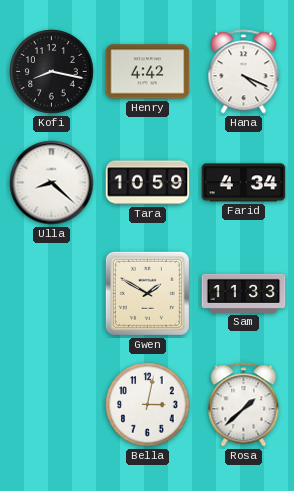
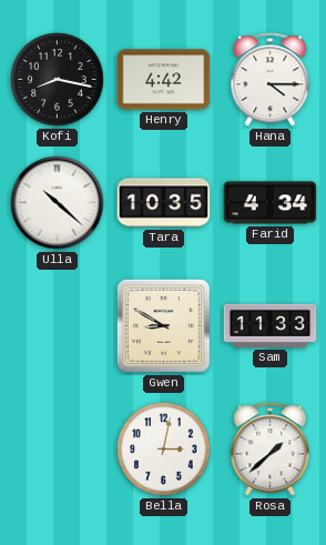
Hana: 4:19 -> 4:15 (271, 80)
Ulla: 8:22 -> 10:22 (58, 203)
Tara: 10:59 -> 10:35 (164, 203)
Gwen: 1:50 -> 8:50 (163, 325)
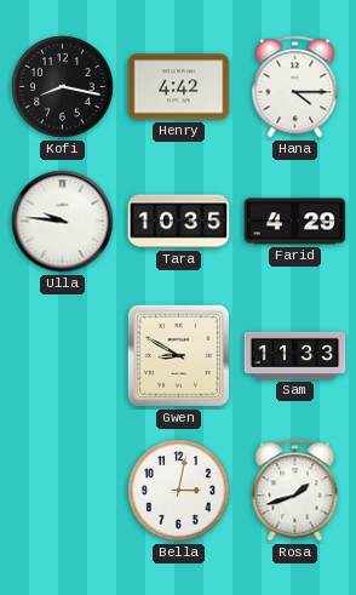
Ulla: 10:22 -> 9:46 (63, 222)
Farid: 4:34 -> 4:29 (295, 222)
Rosa: 1:38 -> 1:42 (295, 491)
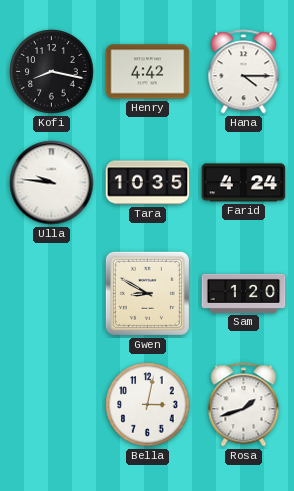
Farid: 4:29 -> 4:24 (244, 183)
Sam: 11:33 -> 1:20 (244, 293)
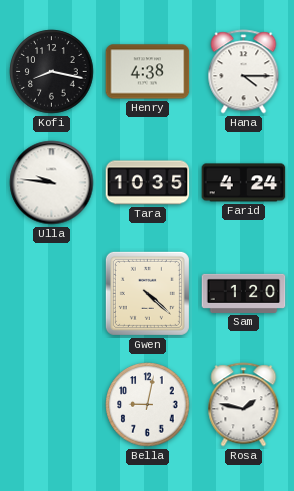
Henry: 4:42 -> 4:38 (148, 72)
Gwen: 8:50 -> 4:22 (147, 293)
Bella: 3:02 -> 9:02 (148, 405)
Rosa: 1:42 -> 1:47 (244, 405)
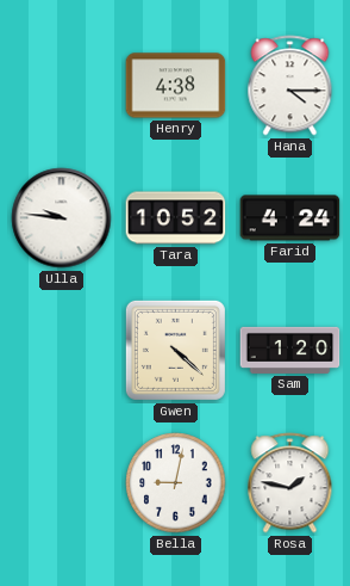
Kofi: 8:17 -> none (52, 72)
Tara: 10:35 -> 10:52 (176, 218)
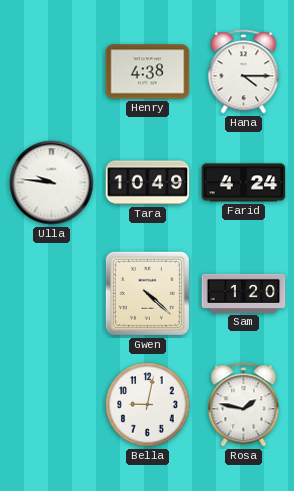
Tara: 10:52 -> 10:49 (148, 183)
